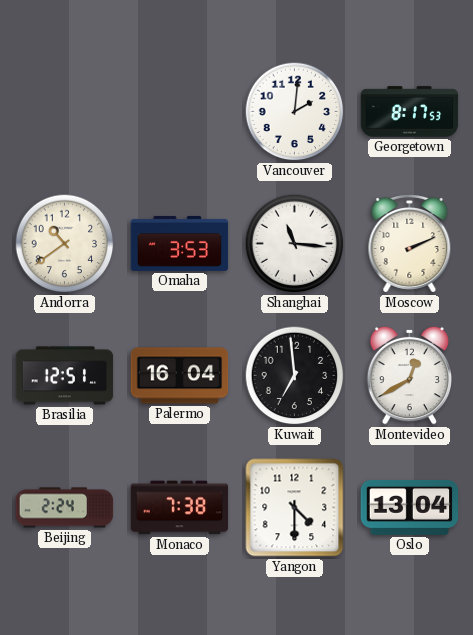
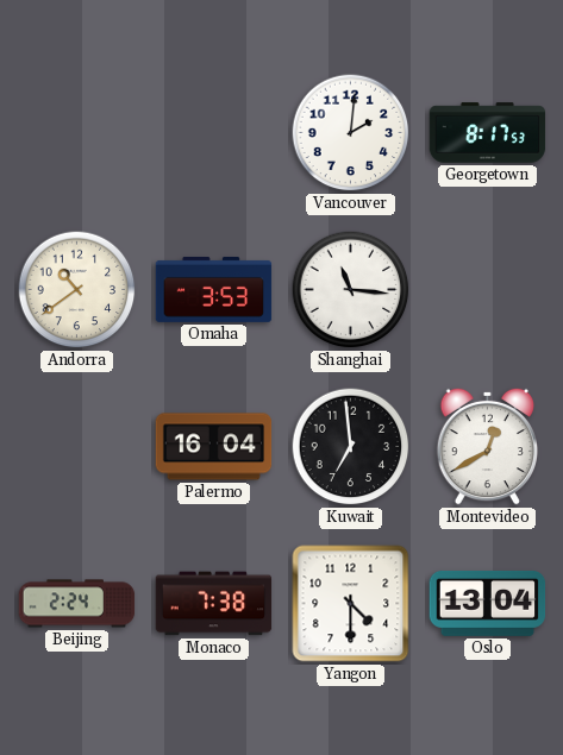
Moscow: 2:11 -> none (410, 244)
Brasilia: 12:51 -> none (65, 376)
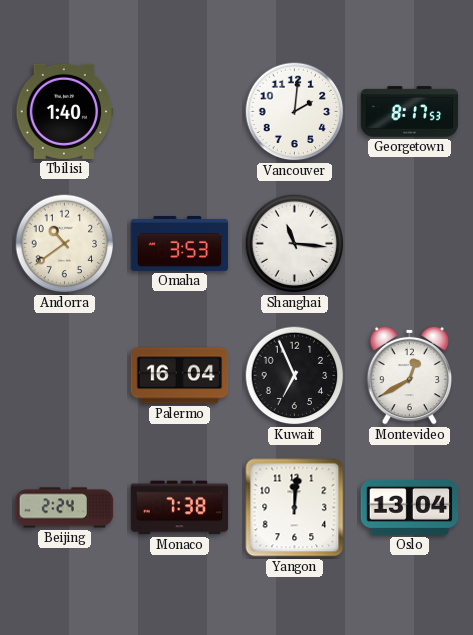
Tbilisi: none -> 1:40 (65, 111)
Kuwait: 6:59 -> 6:56 (295, 376)
Yangon: 4:30 -> 12:01 (295, 508)
